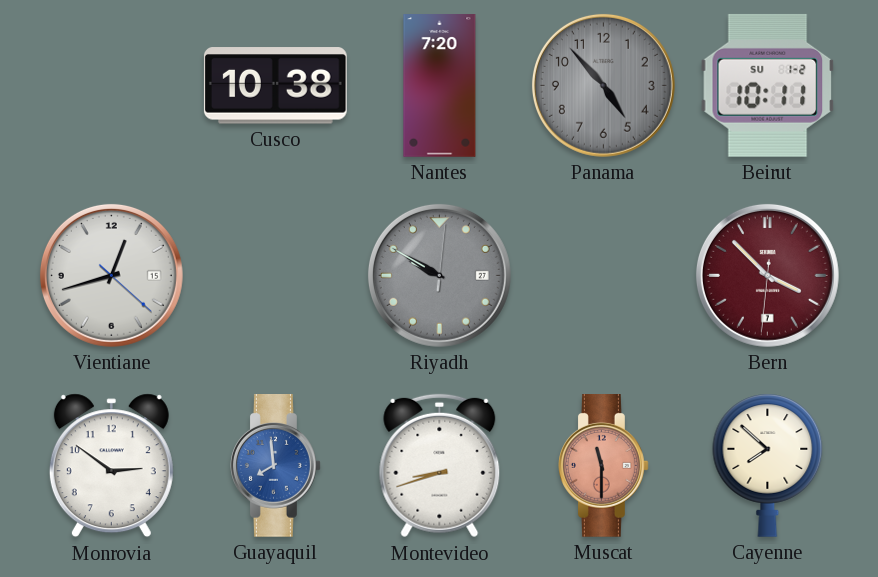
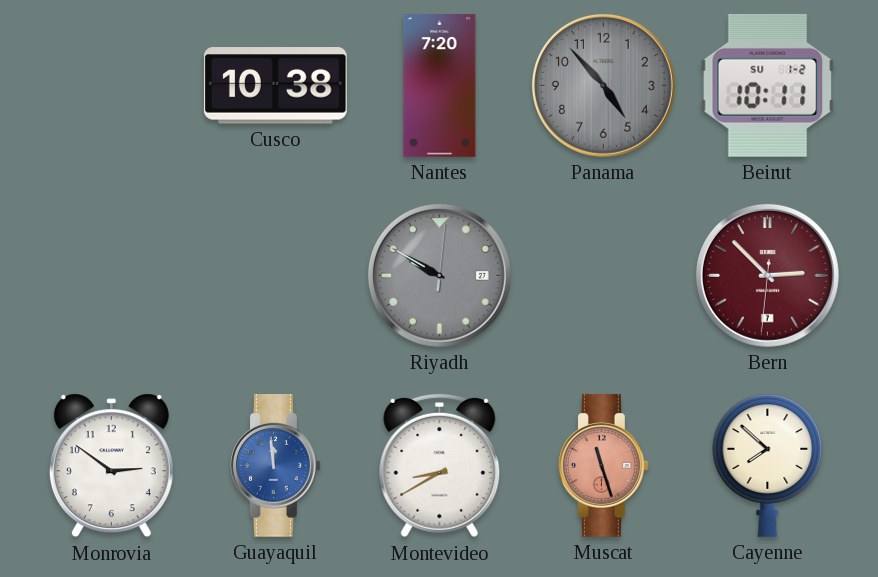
Vientiane: 12:42 -> none (111, 275)
Bern: 3:52 -> 2:52 (767, 275)
Guayaquil: 7:59 -> 11:59 (276, 466)
Montevideo: 8:42 -> 8:40 (440, 466)
Muscat: 11:30 -> 11:27 (604, 466)
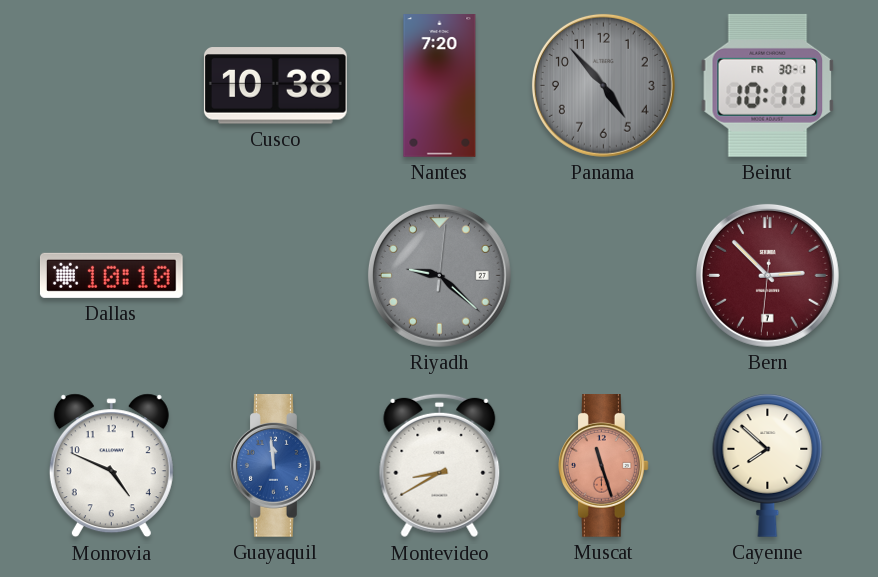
Beirut date: SU 1-2 -> FR 30-1 (768, 85)
Dallas: none -> 10:10 (111, 275)
Riyadh: 9:50 -> 9:22 (439, 275)
Monrovia: 2:51 -> 4:49 (111, 466)
